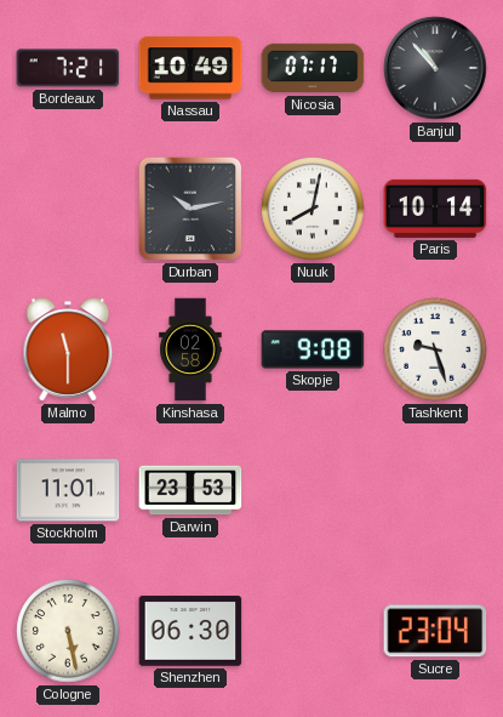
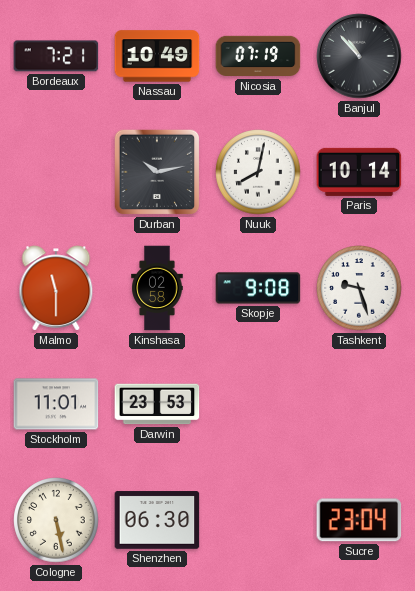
Nicosia: 07:17 -> 07:19 (258, 56)
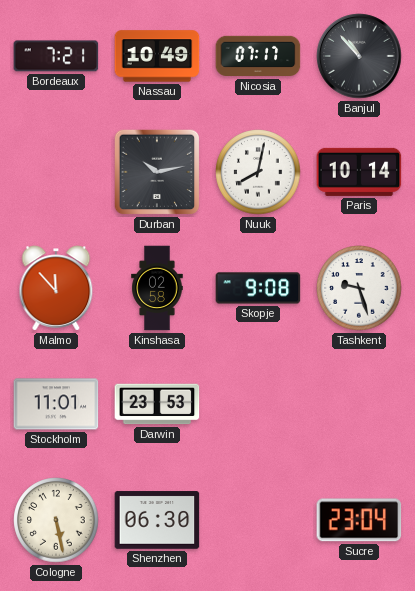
Nicosia: 07:19 -> 07:17 (258, 56)
Malmo: 11:30 -> 11:53 (56, 288)
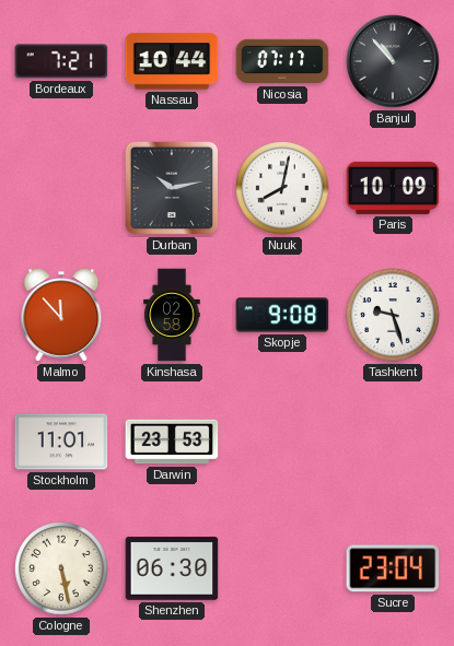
Nassau: 10:49 -> 10:44 (172, 61)
Paris: 10:14 -> 10:09 (393, 188)
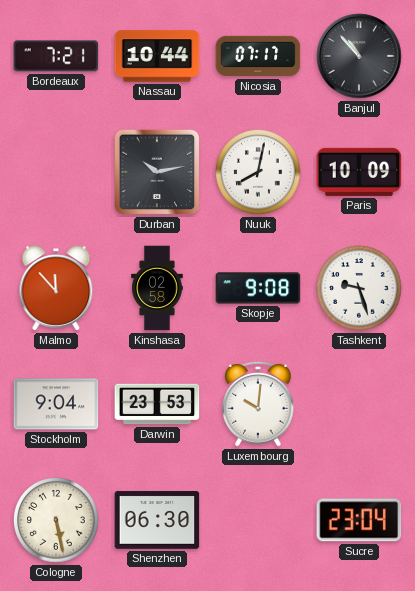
Stockholm: 11:01 -> 9:04 (56, 404)
Luxembourg: none -> 10:01 (258, 404)
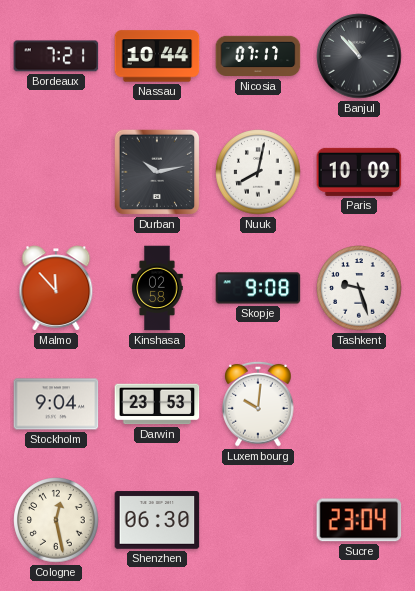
Cologne: 5:28 -> 12:28 (56, 520)
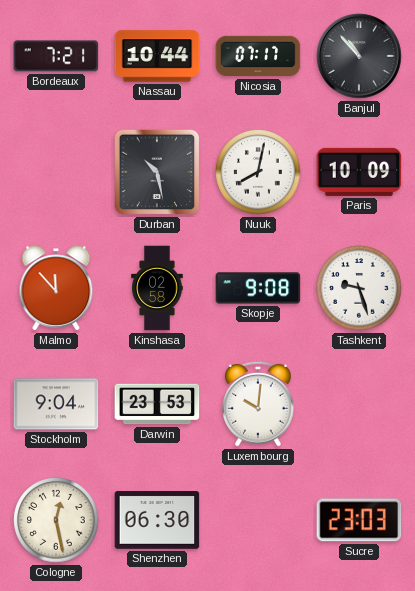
Durban: 10:13 -> 10:28 (157, 172)
Sucre: 23:04 -> 23:03 (359, 520)
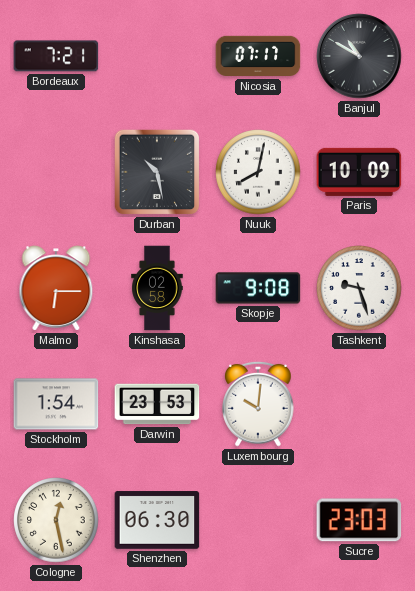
Nassau: 10:44 -> none (157, 56)
Banjul: 10:53 -> 10:50 (359, 56)
Malmo: 11:53 -> 6:15 (56, 288)
Stockholm: 9:04 -> 1:54 (56, 404)
